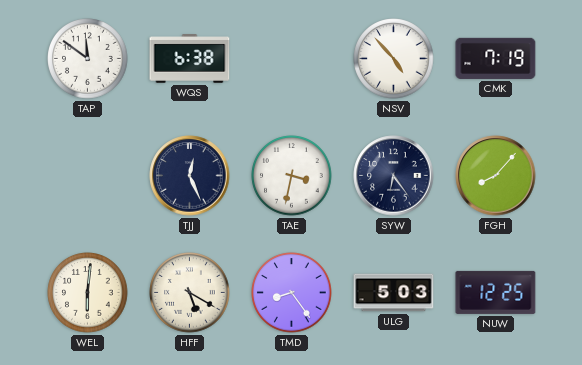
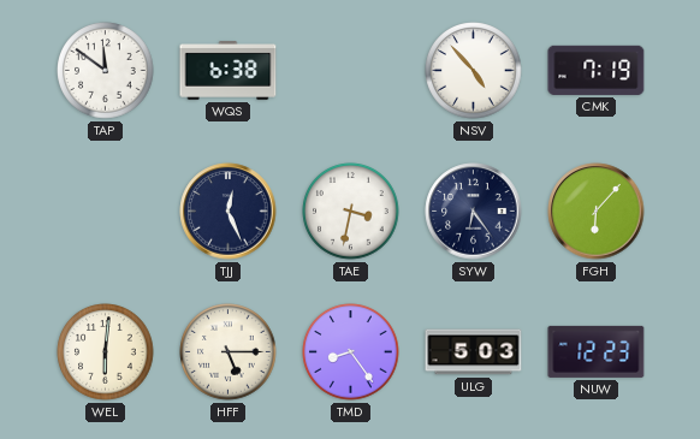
FGH: 8:07 -> 6:07 (597, 212)
HFF: 5:20 -> 5:15 (229, 352)
NUW: 12:25 -> 12:23 (597, 351)
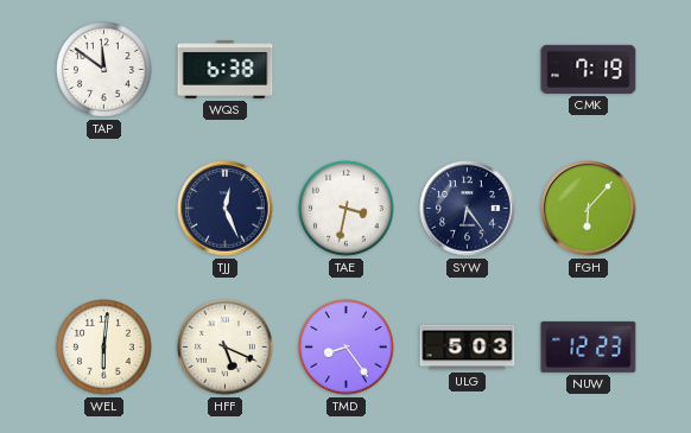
NSV: 4:53 -> none (474, 71)
HFF: 5:15 -> 5:19 (226, 348)
